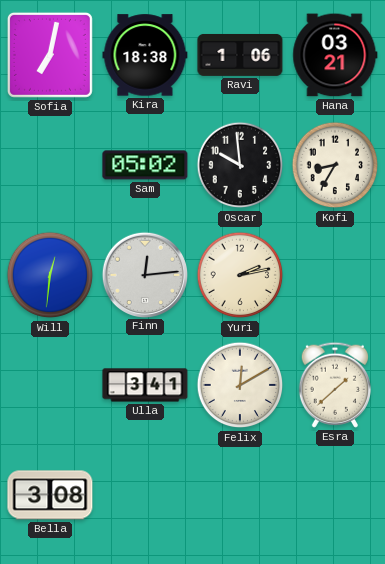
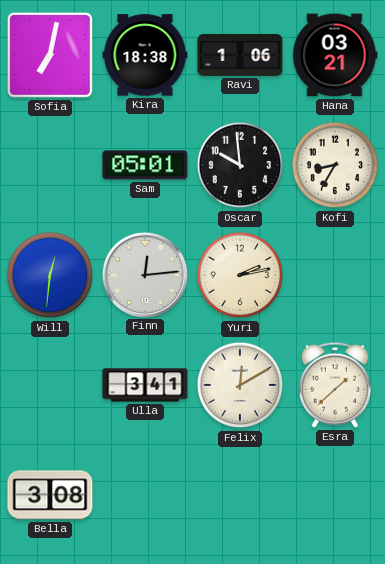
Sam: 05:02 -> 05:01 (145, 165)
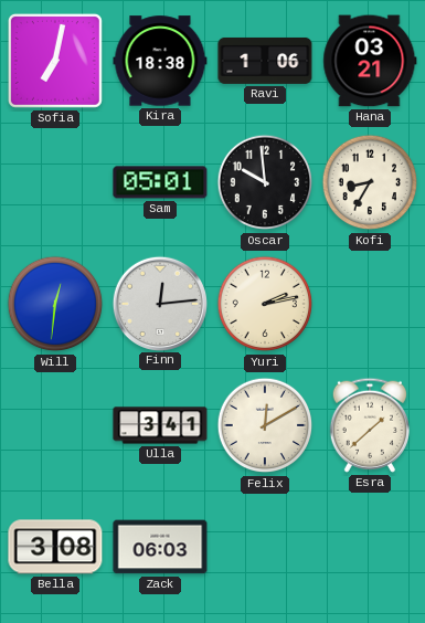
Zack: none -> 06:03 (160, 547)
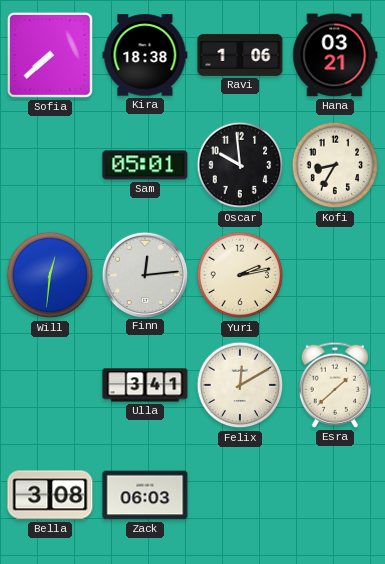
Sofia: 7:02 -> 7:38 (50, 55)
